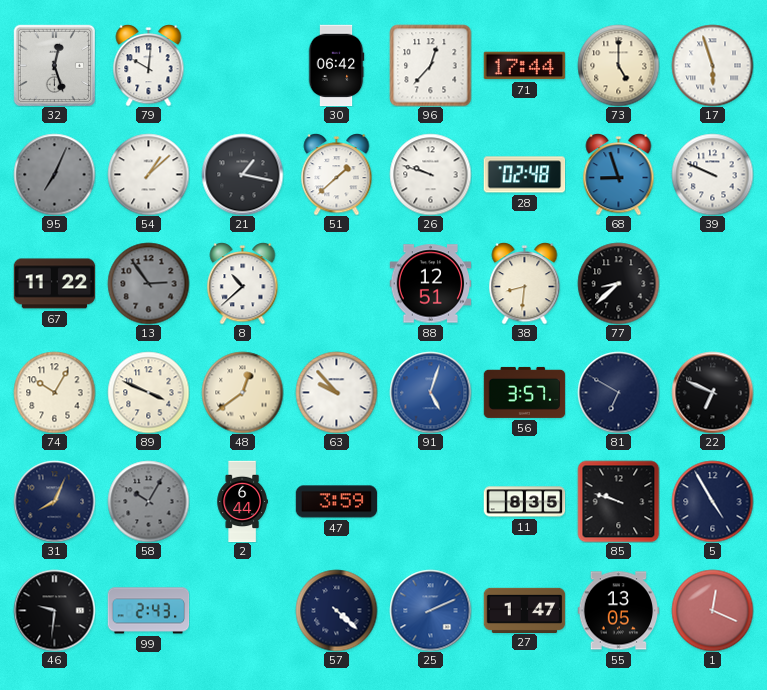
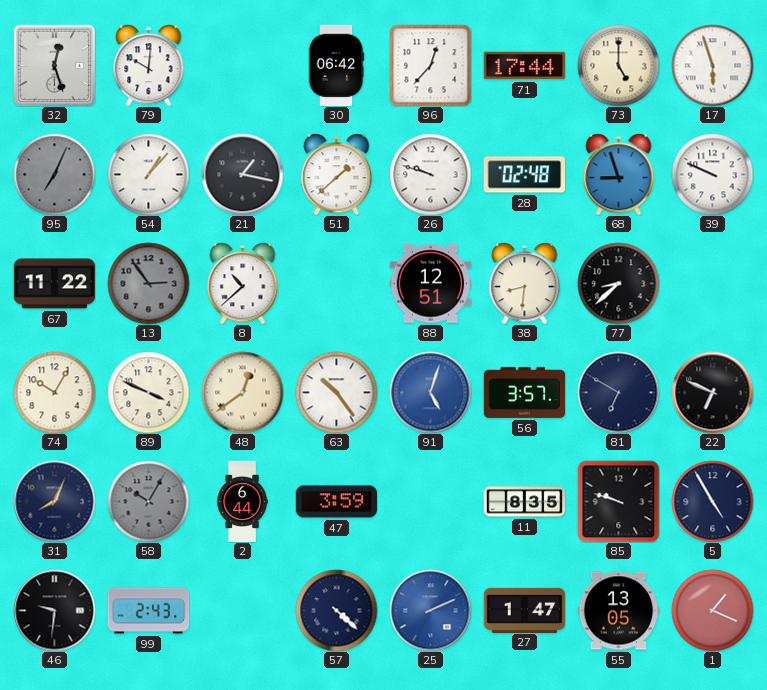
54: 1:08 -> 1:07 (148, 174)
63: 9:53 -> 10:24 (336, 392)
1: 12:19 -> 1:19 (712, 610)
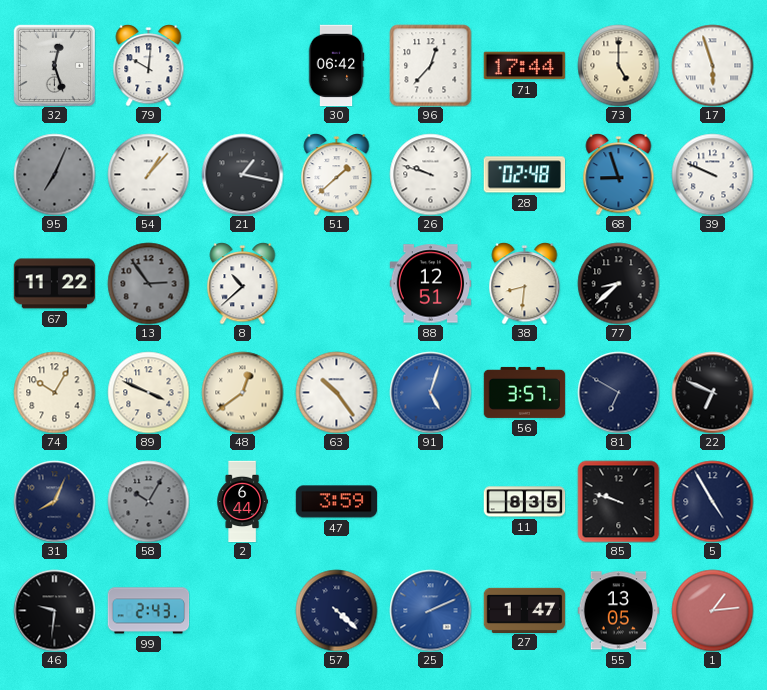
1: 1:19 -> 1:14 (712, 610)
